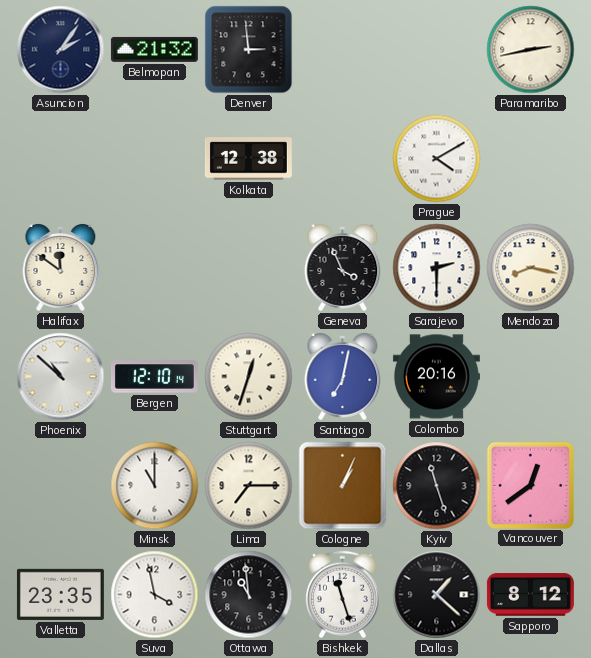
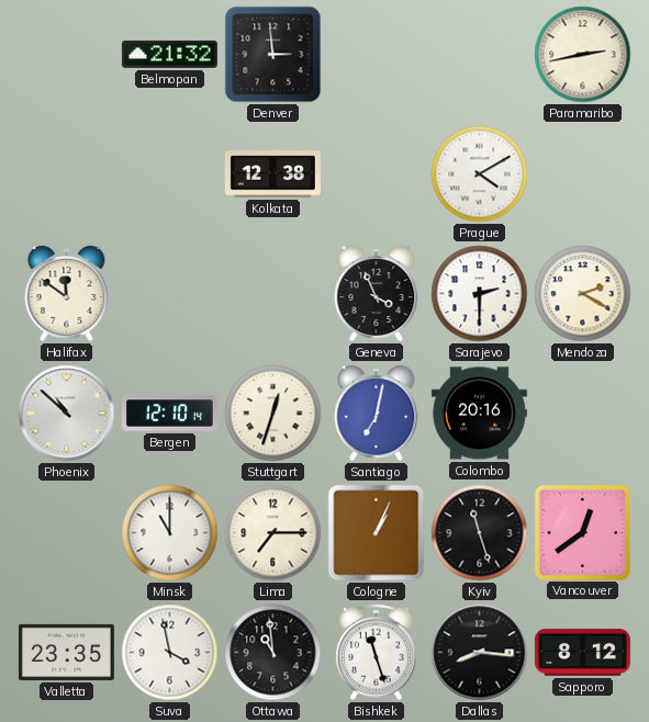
Asuncion: 2:06 -> none (61, 50)
Mendoza: 8:17 -> 2:20 (583, 294)
Dallas: 1:22 -> 8:16 (480, 653)
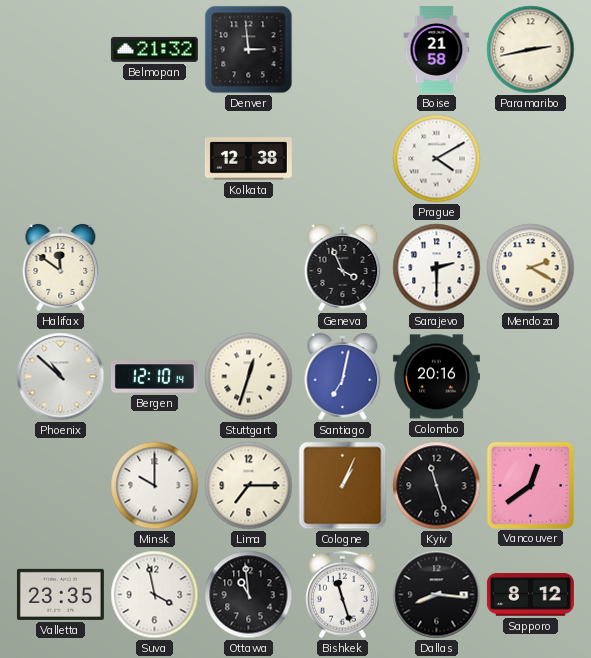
Boise: none -> 21:58 (437, 49)
Minsk: 11:00 -> 10:00 (155, 486)
